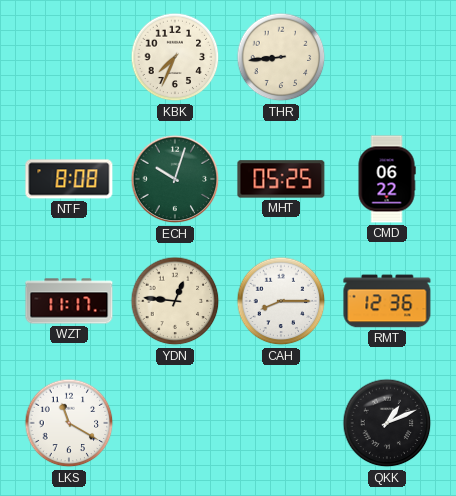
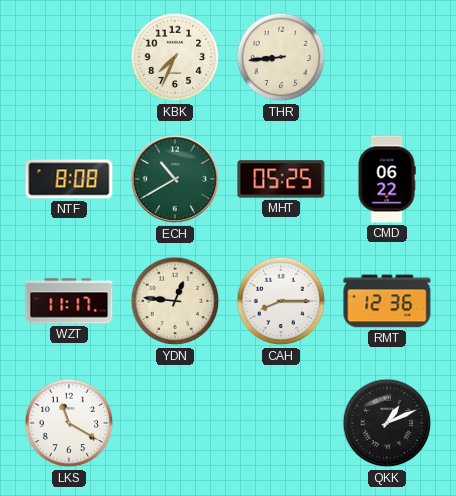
ECH: 10:03 -> 10:40 (175, 179)
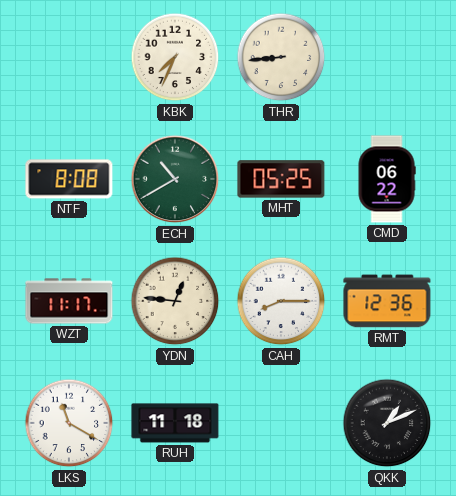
RUH: none -> 11:18 (175, 423)
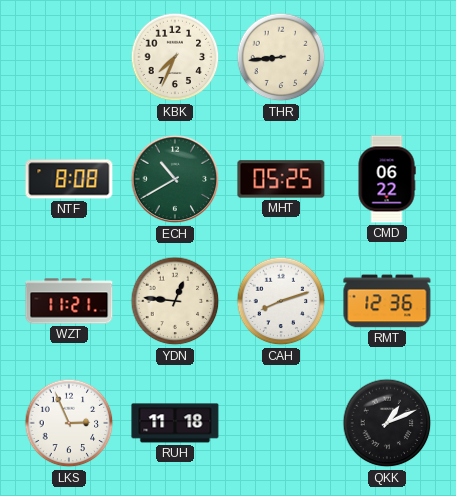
WZT: 11:17 -> 11:21 (69, 301)
CAH: 8:15 -> 8:12 (281, 301)
LKS: 11:20 -> 2:56 (69, 423)
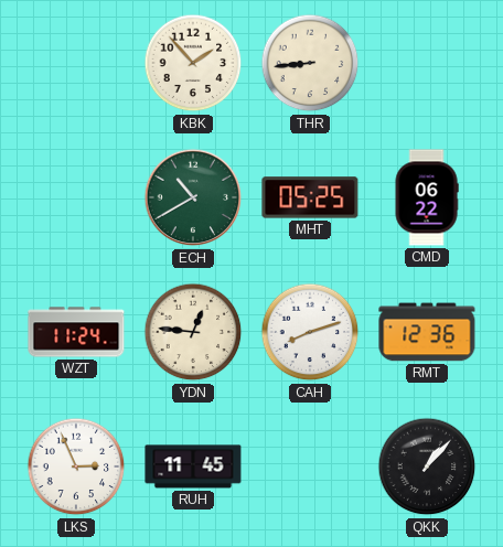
KBK: 7:34 -> 1:53 (193, 63)
NTF: 8:08 -> none (69, 179)
WZT: 11:21 -> 11:24 (76, 332)
RUH: 11:18 -> 11:45 (193, 466)
QKK: 1:11 -> 1:07 (427, 466)
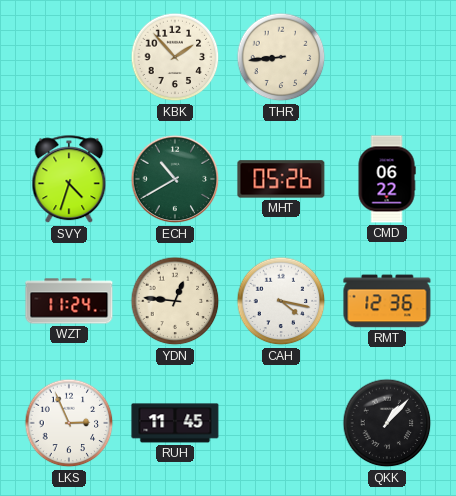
SVY: none -> 4:33 (69, 180)
MHT: 05:25 -> 05:26 (281, 179)
CAH: 8:12 -> 4:17 (281, 301)
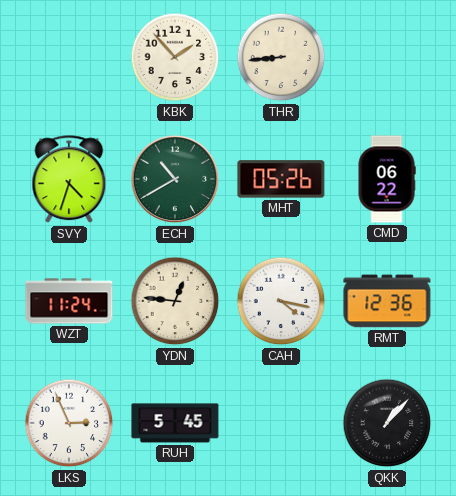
RUH: 11:45 -> 5:45 (175, 423)
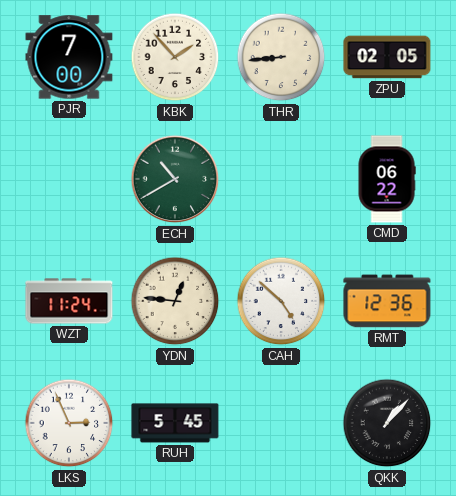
PJR: none -> 7:00 (69, 57)
ZPU: none -> 02:05 (387, 57)
SVY: 4:33 -> none (69, 180)
MHT: 05:26 -> none (281, 179)
CAH: 4:17 -> 4:52 (281, 301)
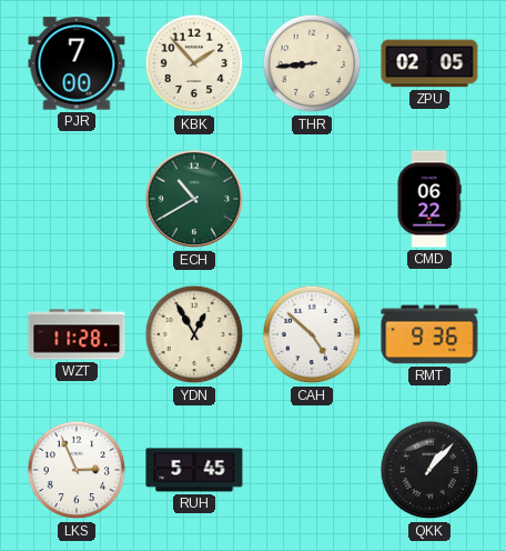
WZT: 11:24 -> 11:28 (77, 334)
YDN: 12:46 -> 12:55 (194, 334)
RMT: 12:36 -> 9:36 (429, 334)
